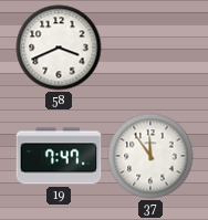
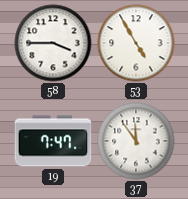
58: 3:41 -> 3:45 (53, 43)
53: none -> 4:55 (136, 43)
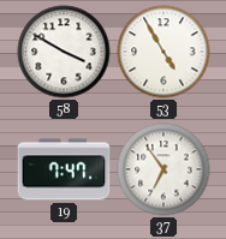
58: 3:45 -> 3:50 (64, 52)
37: 11:54 -> 6:54 (163, 169)
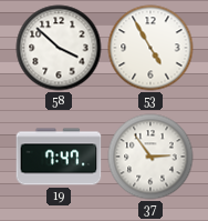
58: 3:50 -> 3:52 (59, 48)
37: 6:54 -> 2:54 (150, 157)
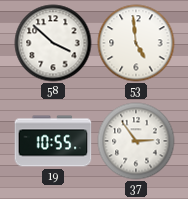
53: 4:55 -> 4:59 (136, 43)
19: 7:47 -> 10:55 (53, 141)
